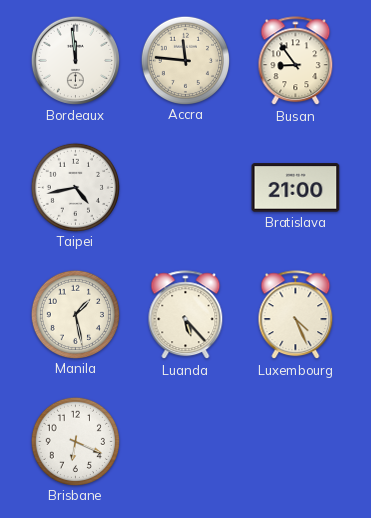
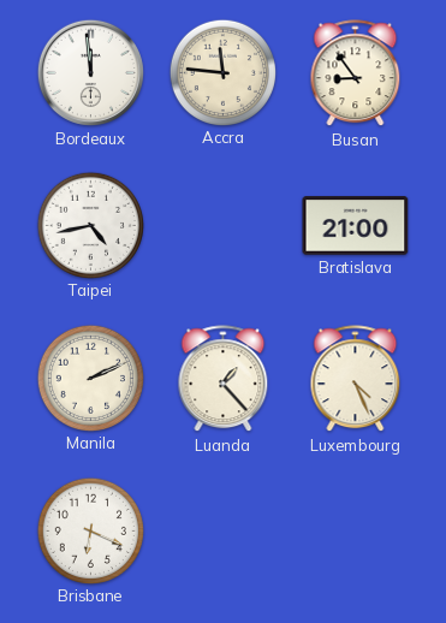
Manila: 1:28 -> 2:11 (90, 378)
Luanda: 5:23 -> 1:23 (224, 379)
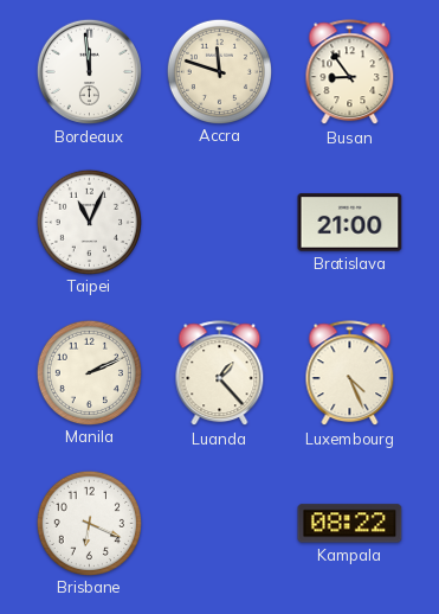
Accra: 11:46 -> 11:48 (219, 71)
Taipei: 4:43 -> 11:04 (89, 222)
Kampala: none -> 08:22 (350, 524)
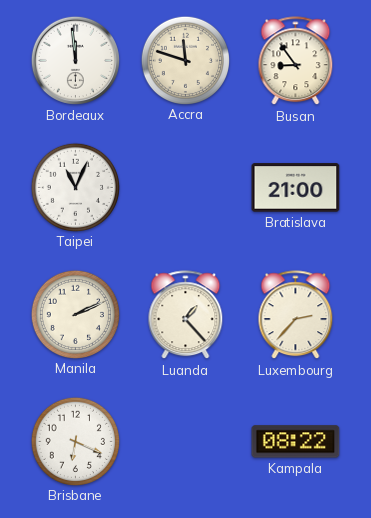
Luxembourg: 4:26 -> 2:37 (296, 315)
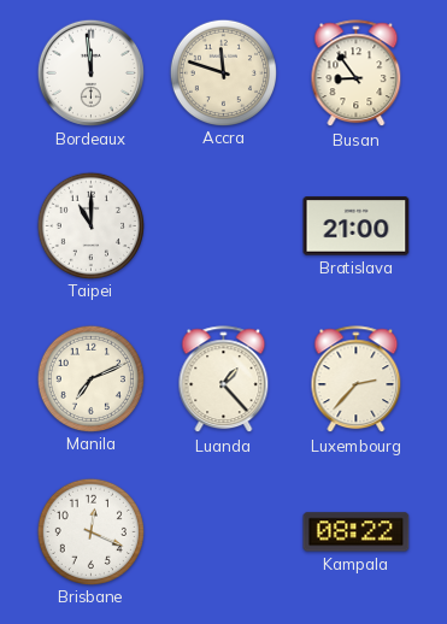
Taipei: 11:04 -> 11:00 (90, 225)
Manila: 2:11 -> 7:11 (90, 378)
Brisbane: 6:19 -> 12:19 (90, 531)
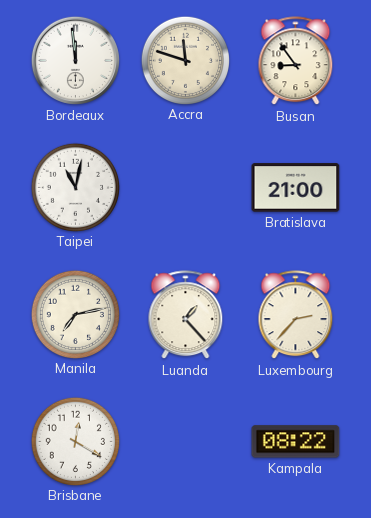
Taipei: 11:00 -> 11:02 (75, 187)
Manila: 7:11 -> 7:13 (75, 314)
Brisbane: 12:19 -> 12:20 (75, 441)
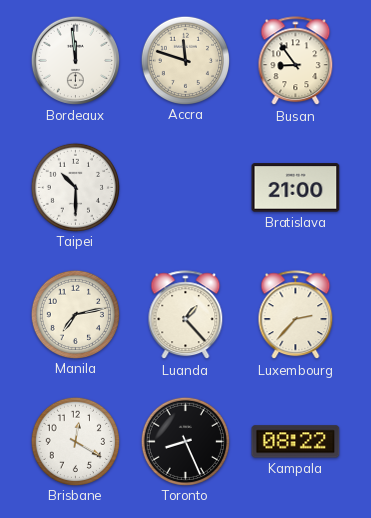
Taipei: 11:02 -> 10:30 (75, 187)
Toronto: none -> 8:26 (185, 441)
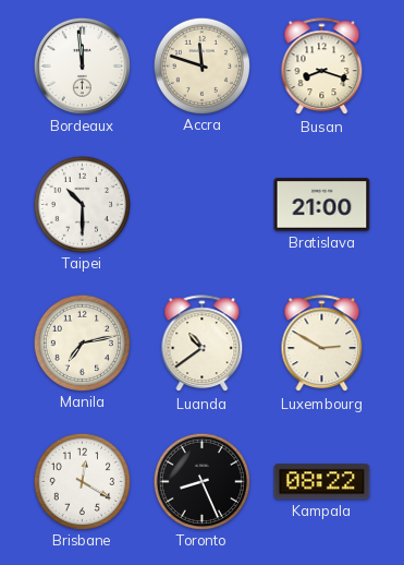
Busan: 8:54 -> 8:18 (322, 67)
Luanda: 1:23 -> 10:39 (203, 344)
Luxembourg: 2:37 -> 2:50 (322, 344)
